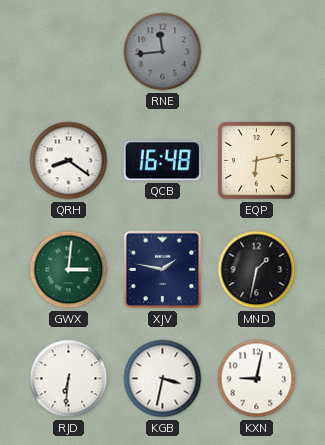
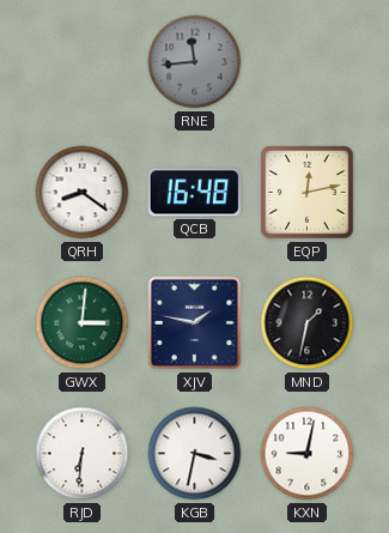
EQP: 6:13 -> 12:13 (308, 193)
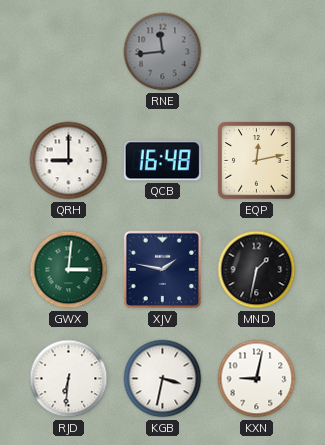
QRH: 8:21 -> 9:00 (69, 161)
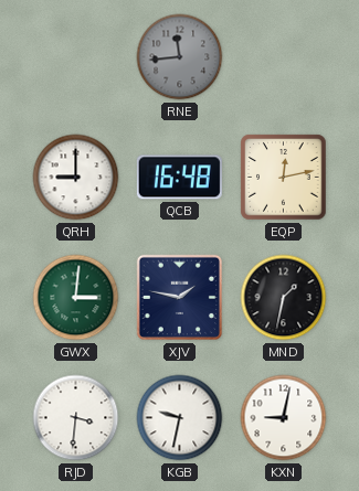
RJD: 6:31 -> 3:31 (76, 418)
KGB: 3:32 -> 9:32 (180, 418)
